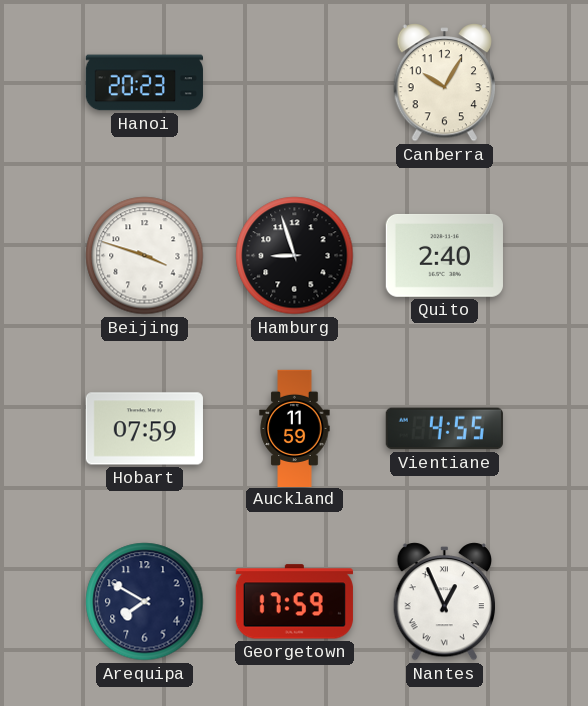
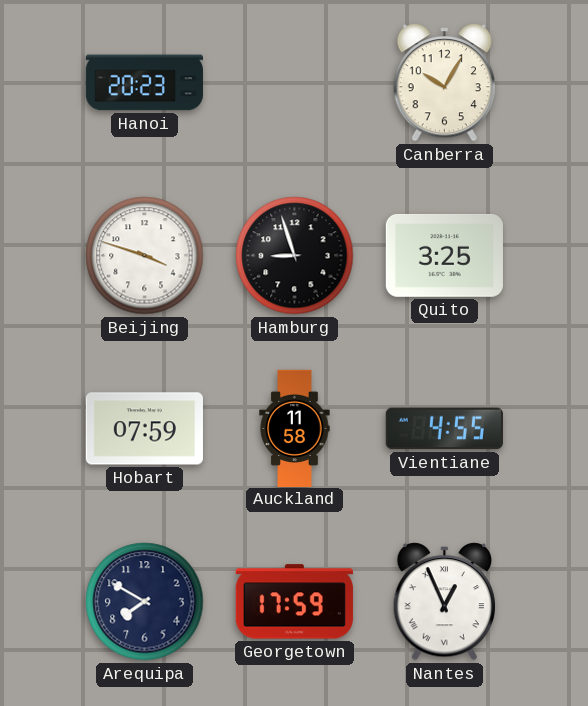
Quito: 2:40 -> 3:25 (444, 255)
Auckland: 11:59 -> 11:58 (295, 428)
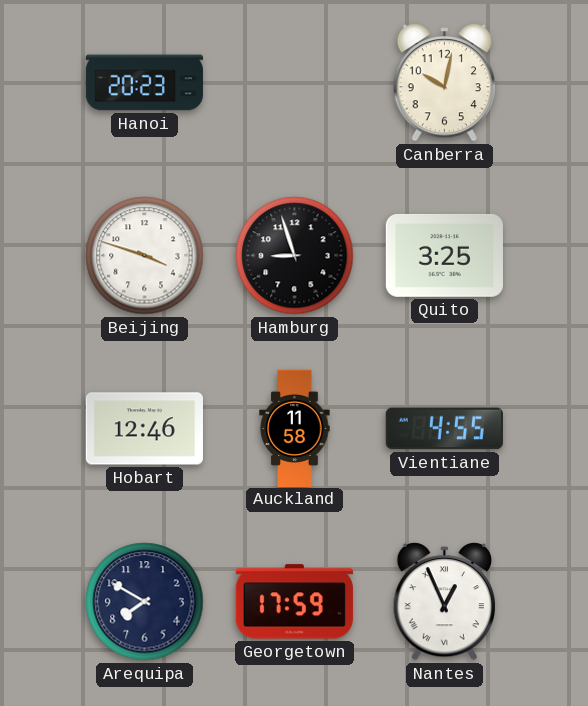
Canberra: 10:05 -> 10:02 (444, 83)
Hobart: 07:59 -> 12:46 (144, 429)
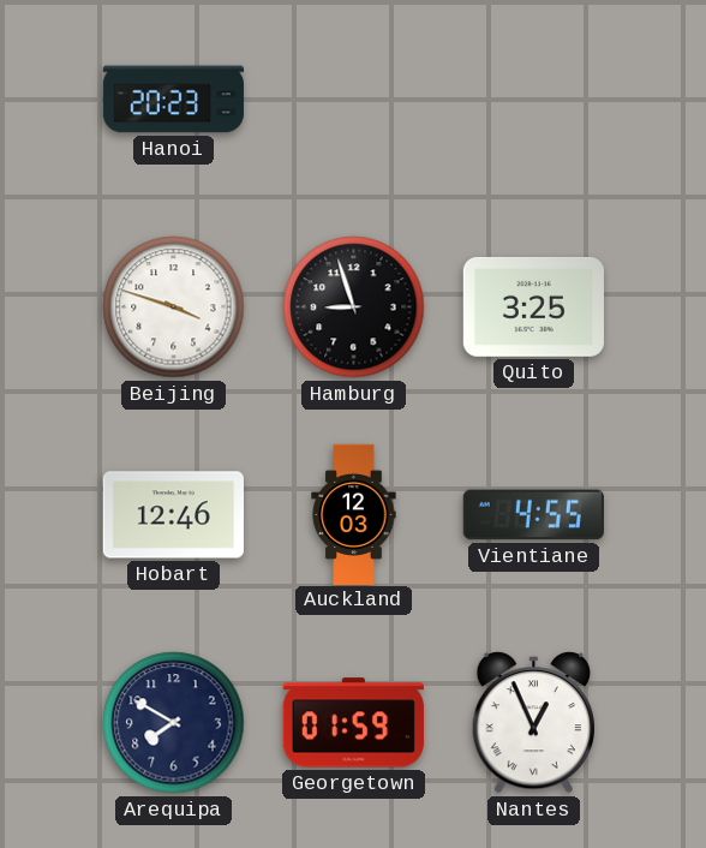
Canberra: 10:02 -> none (444, 83)
Auckland: 11:58 -> 12:03 (354, 514)
Georgetown: 17:59 -> 01:59 (353, 723)
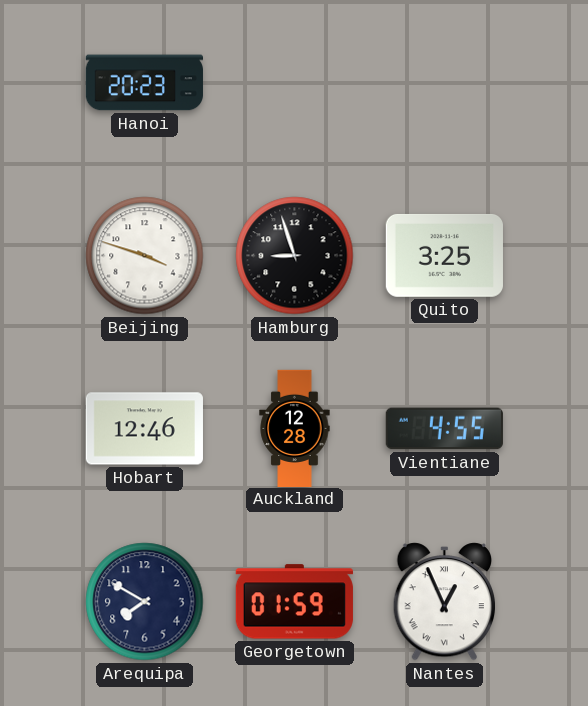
Auckland: 12:03 -> 12:28 (295, 428)
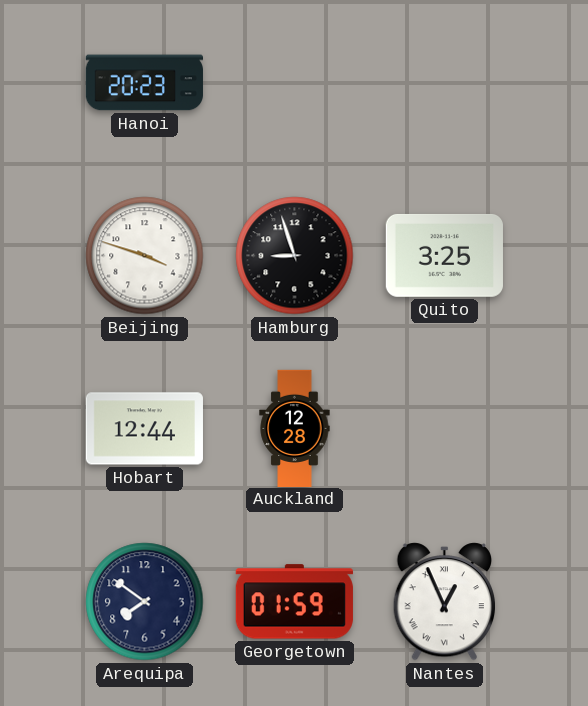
Hobart: 12:46 -> 12:44 (144, 429)
Vientiane: 4:55 -> none (444, 429)
Arequipa: 7:50 -> 7:51 (145, 602)
